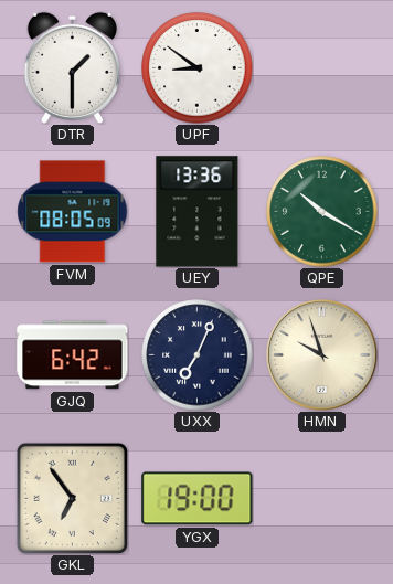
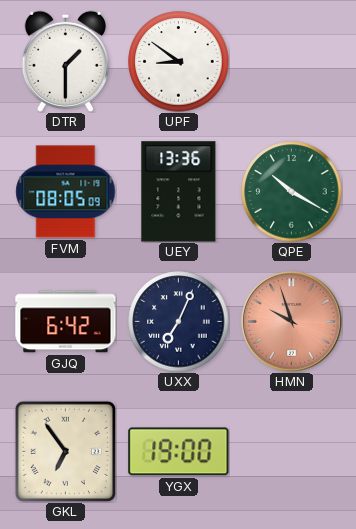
HMN dial: cream -> salmon (292, 322)
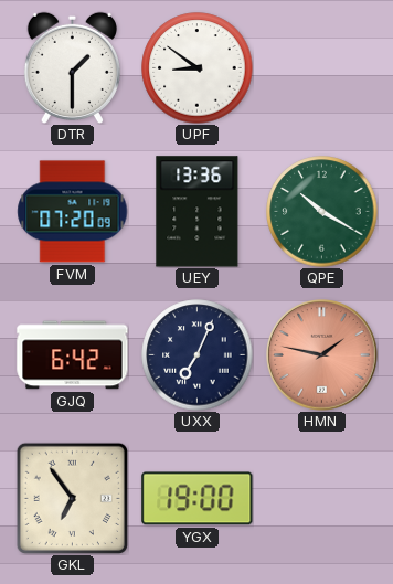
FVM: 08:05 -> 07:20 (73, 212)
HMN: 9:57 -> 1:47 (322, 355)
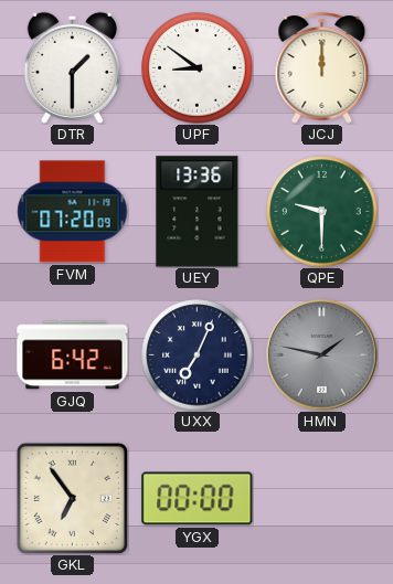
JCJ: none -> 12:00 (322, 68)
QPE: 10:20 -> 9:30 (322, 212)
HMN dial: salmon -> grey (322, 355)
YGX: 19:00 -> 00:00 (198, 499)
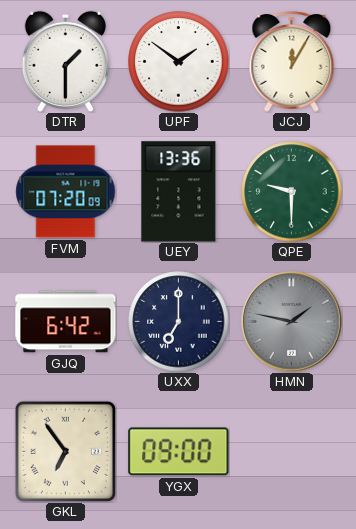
UPF: 8:51 -> 1:51 (179, 62)
JCJ: 12:00 -> 12:05 (292, 62)
UXX: 7:04 -> 7:00 (179, 322)
YGX: 00:00 -> 09:00 (179, 452)
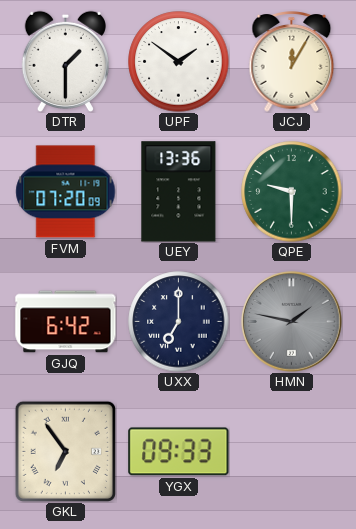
YGX: 09:00 -> 09:33 (179, 452)
